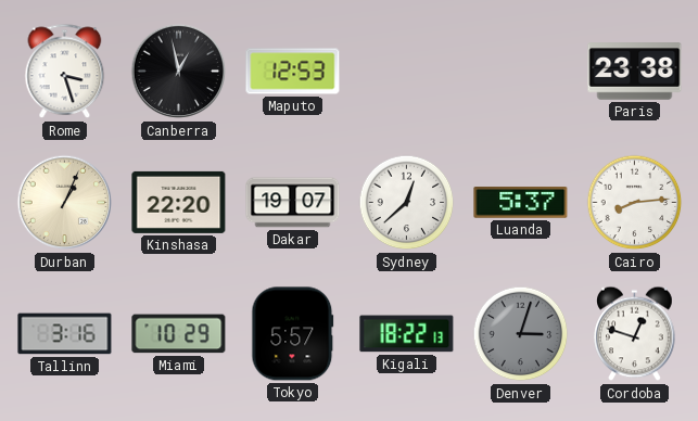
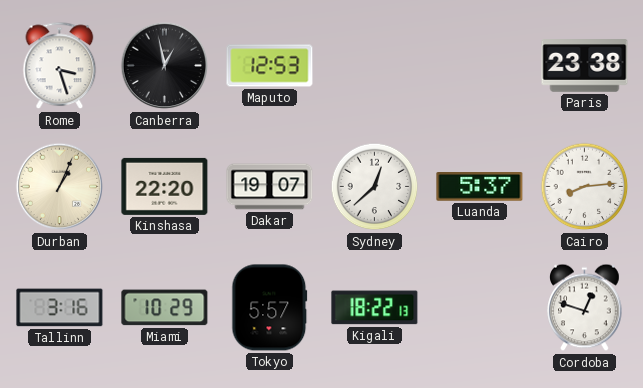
Denver: 3:03 -> none (521, 334)
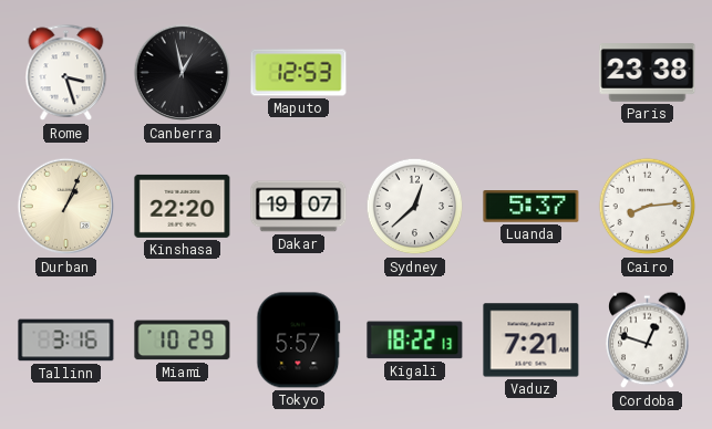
Vaduz: none -> 7:21 (532, 341)
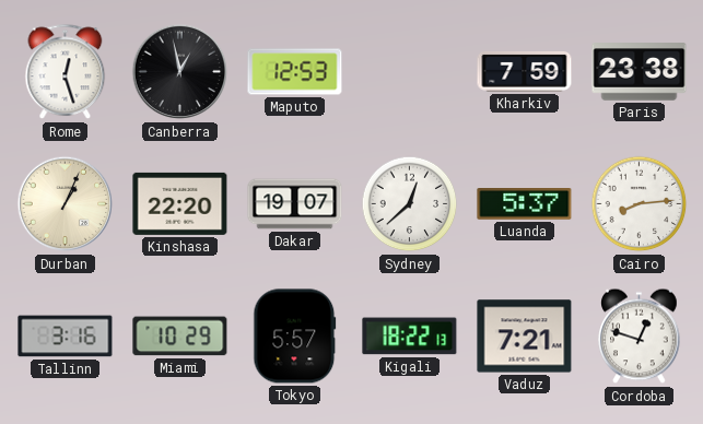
Rome: 3:27 -> 12:27 (66, 72)
Kharkiv: none -> 7:59 (525, 71)
